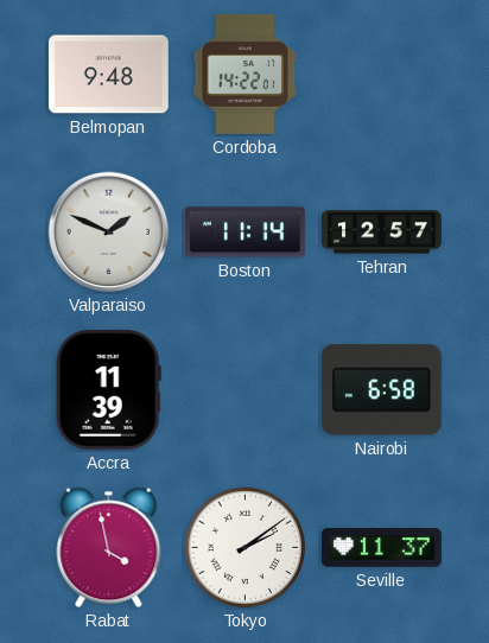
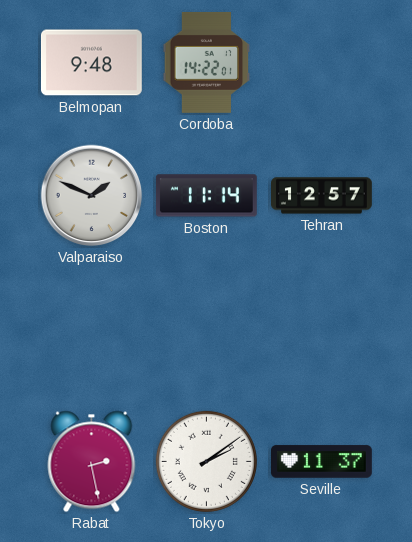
Accra: 11:39 -> none (108, 389)
Nairobi: 6:58 -> none (381, 390)
Rabat: 3:58 -> 2:28 (92, 462)
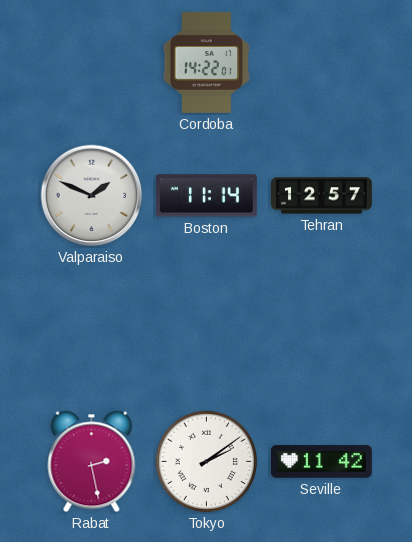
Belmopan: 9:48 -> none (91, 63)
Seville: 11:37 -> 11:42 (322, 462)
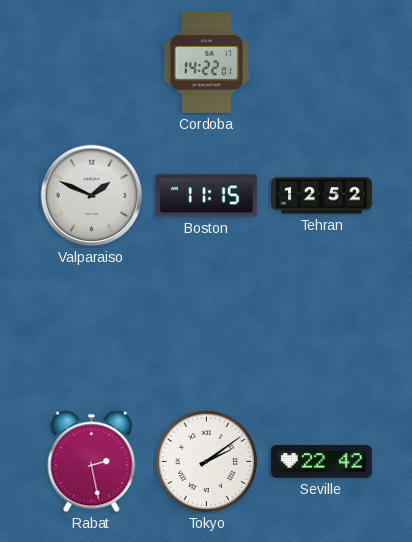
Boston: 11:14 -> 11:15 (206, 196)
Tehran: 12:57 -> 12:52 (322, 196)
Seville: 11:42 -> 22:42 (322, 462)
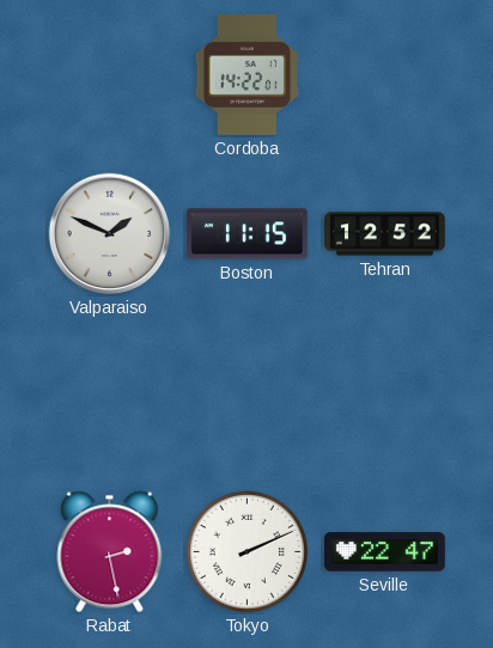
Tokyo: 2:09 -> 2:11 (246, 551)
Seville: 22:42 -> 22:47 (385, 552)
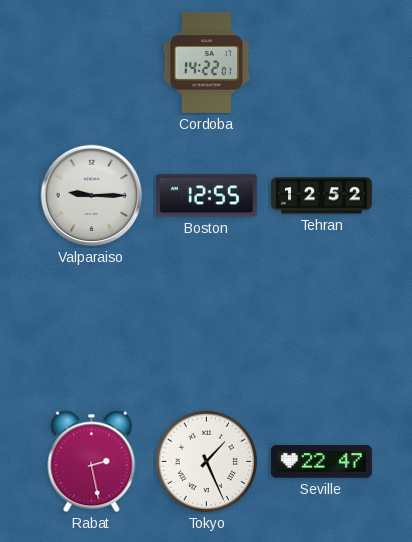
Valparaiso: 1:49 -> 9:15 (92, 196)
Boston: 11:15 -> 12:55 (206, 196)
Tokyo: 2:11 -> 1:26 (206, 461)
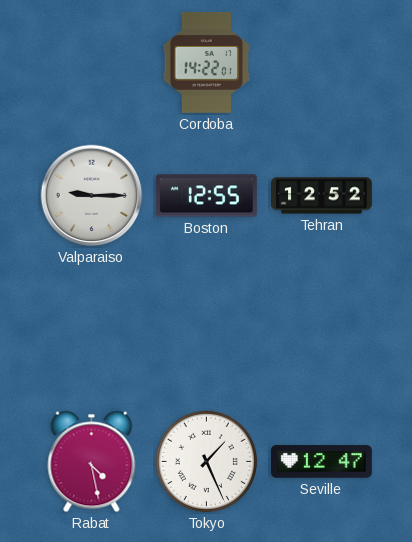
Rabat: 2:28 -> 4:28 (92, 462)
Seville: 22:47 -> 12:47 (322, 462)
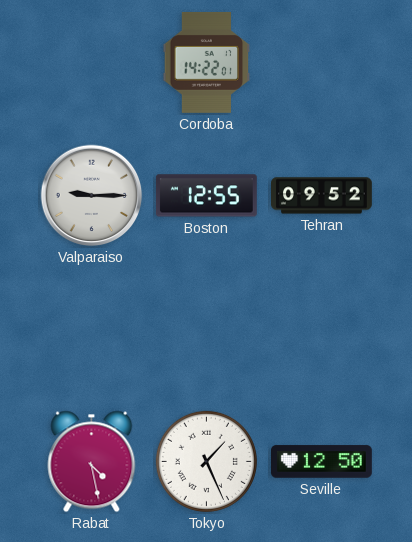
Tehran: 12:52 -> 09:52 (322, 196)
Seville: 12:47 -> 12:50 (322, 462)
